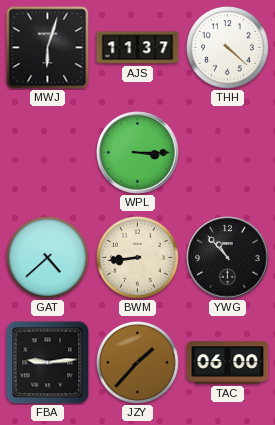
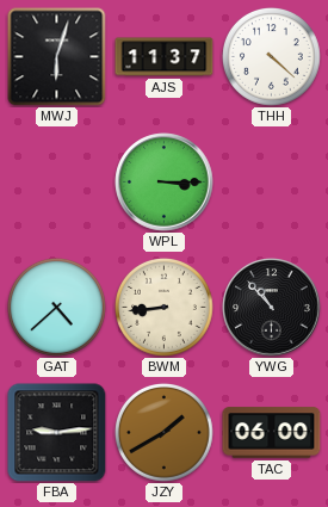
JZY: 1:37 -> 1:40 (163, 432)
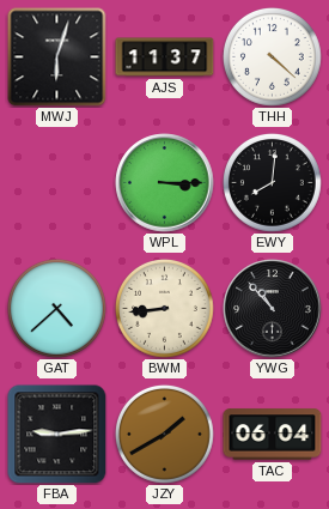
EWY: none -> 8:01 (272, 182)
TAC: 06:00 -> 06:04 (273, 435)
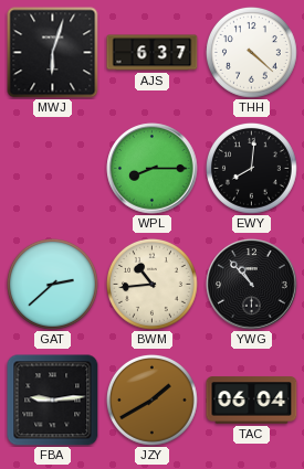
AJS: 11:37 -> 6:37 (153, 53)
WPL: 3:15 -> 8:15 (153, 169)
GAT: 4:38 -> 2:38 (52, 284)
BWM: 8:44 -> 10:44 (151, 284)
